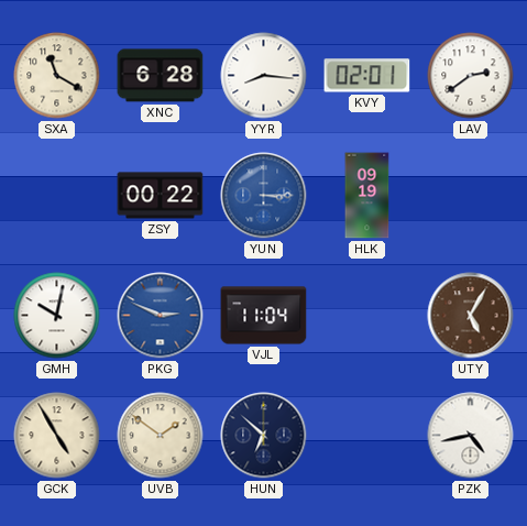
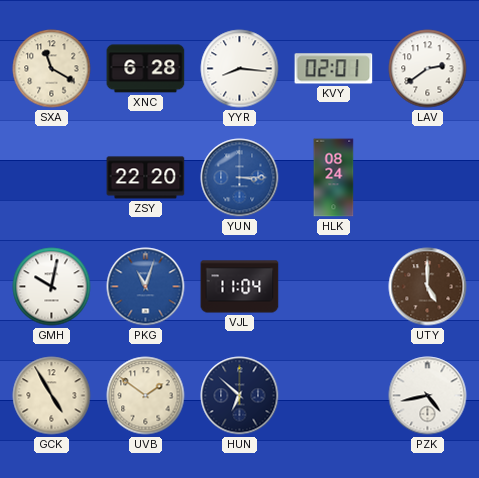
ZSY: 00:22 -> 22:20 (146, 178)
HLK: 09:19 -> 08:24 (334, 178)
PKG: 2:49 -> 11:03 (146, 287)
UTY: 5:05 -> 5:00 (428, 287)
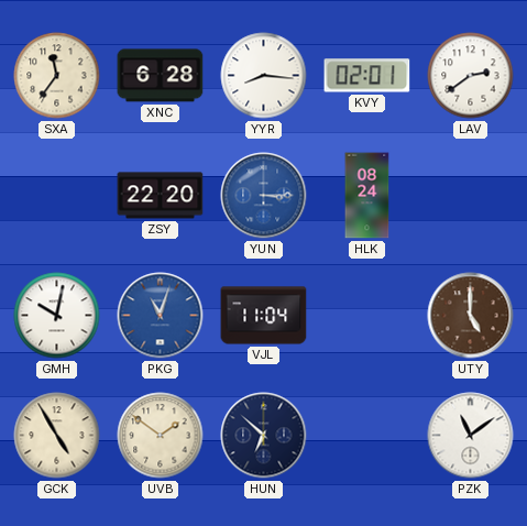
SXA: 11:20 -> 11:36 (57, 76)
PZK: 4:43 -> 11:09 (471, 436)
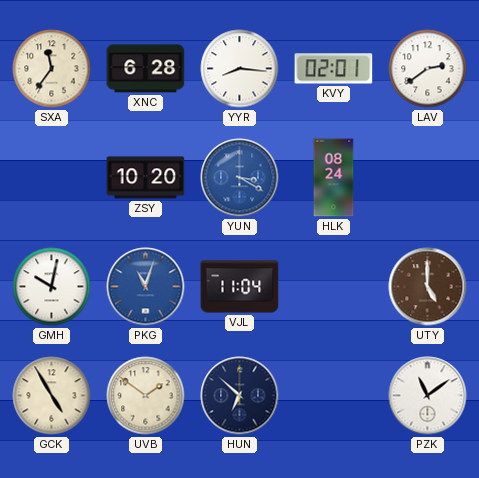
ZSY: 22:20 -> 10:20 (146, 178)
YUN: 3:15 -> 3:20 (240, 178)
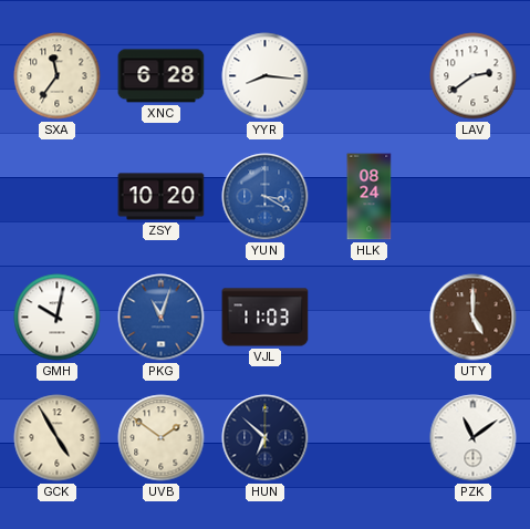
KVY: 02:01 -> none (334, 69)
VJL: 11:04 -> 11:03 (266, 318)
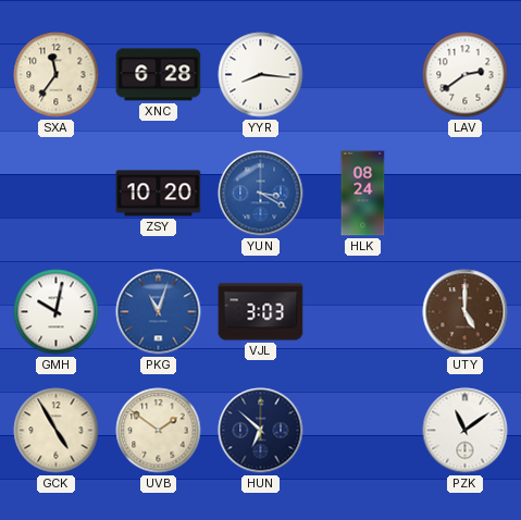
VJL: 11:03 -> 3:03 (261, 312)
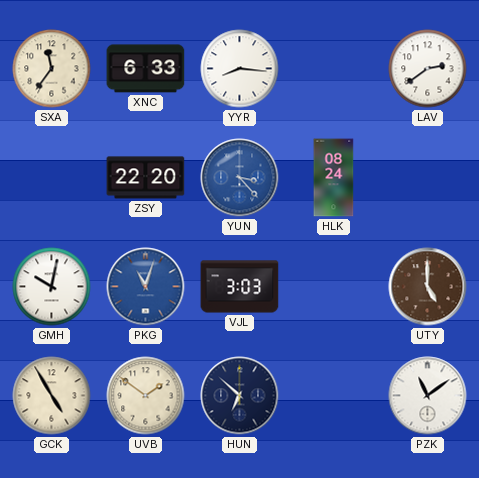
XNC: 6:28 -> 6:33 (146, 69)
ZSY: 10:20 -> 22:20 (146, 178)
YUN: 3:20 -> 3:23 (240, 178)
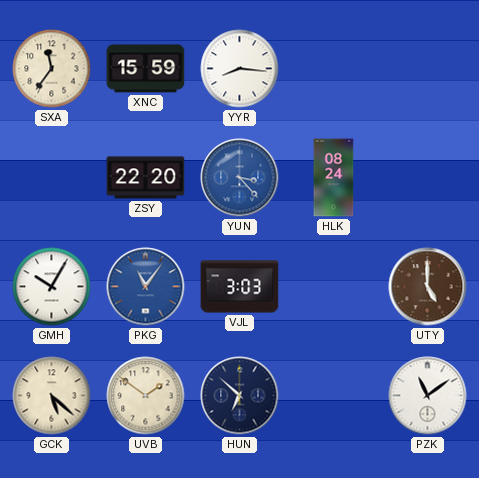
XNC: 6:33 -> 15:59 (146, 69)
LAV: 2:39 -> none (428, 69)
GMH: 10:02 -> 10:05 (52, 287)
PKG: 11:03 -> 11:06 (146, 287)
GCK: 4:55 -> 5:22 (52, 396)
